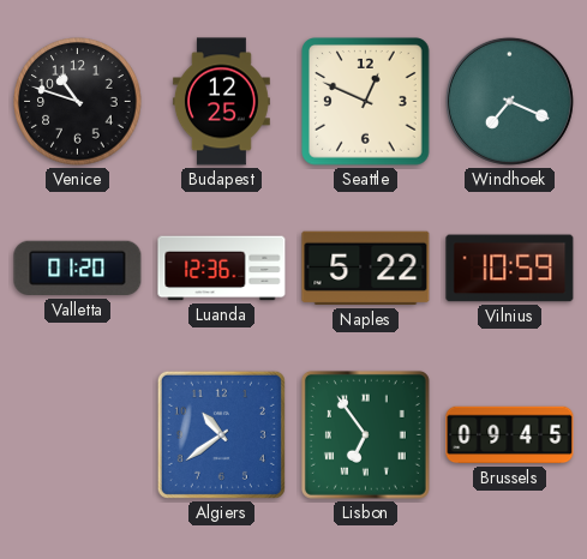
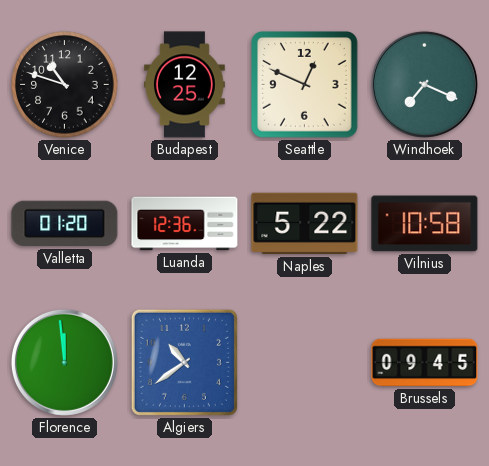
Vilnius: 10:59 -> 10:58 (425, 224)
Florence: none -> 11:59 (64, 362)
Lisbon: 6:54 -> none (365, 434)
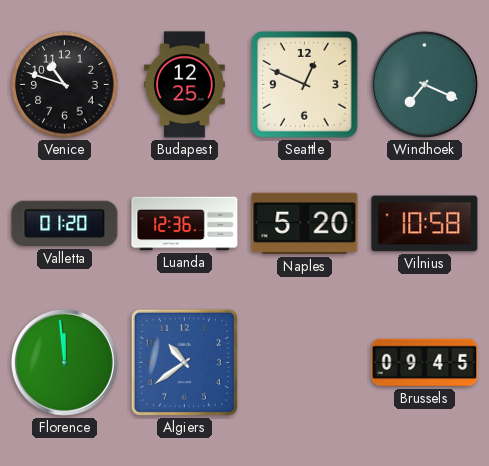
Naples: 5:22 -> 5:20 (305, 224)
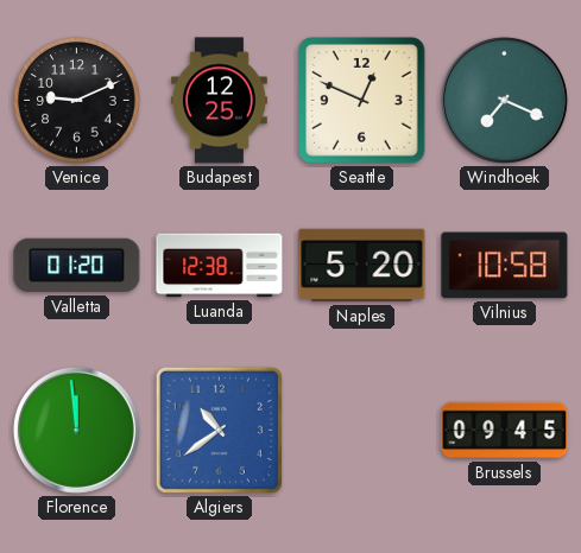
Venice: 10:48 -> 9:11 (77, 101)
Luanda: 12:36 -> 12:38 (220, 266)
